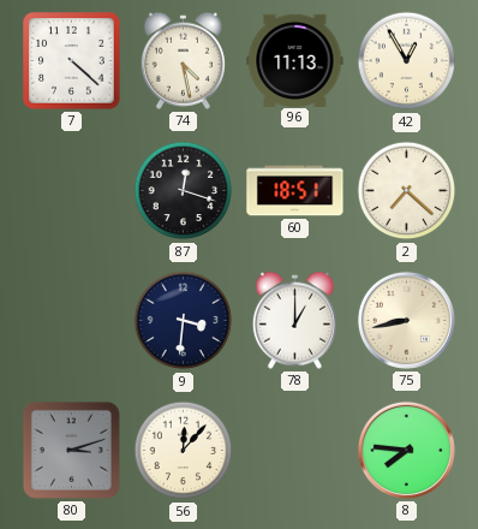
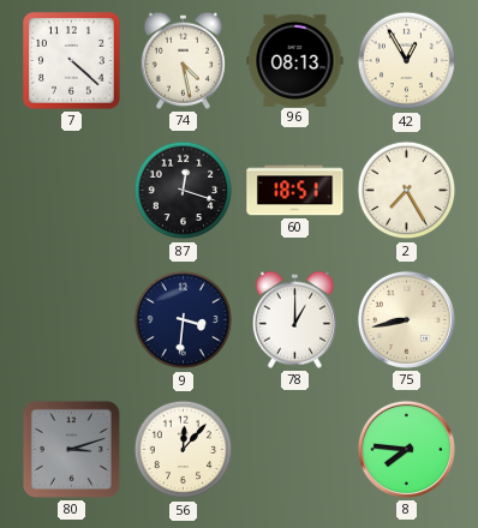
96: 11:13 -> 08:13 (295, 60)
2: 7:22 -> 7:25 (407, 191)
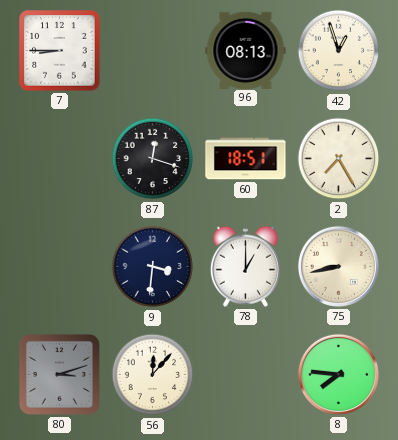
7: 4:22 -> 8:45 (60, 51)
74: 4:28 -> none (183, 60)
42: 12:55 -> 12:57 (339, 51)
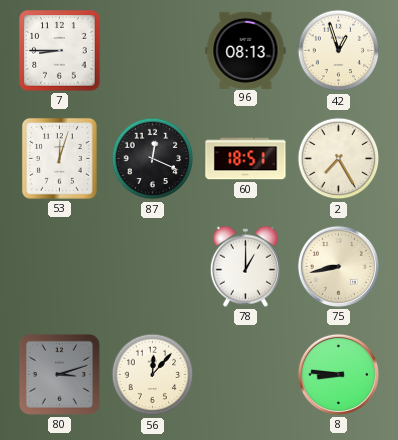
53: none -> 12:03 (59, 158)
87: 12:18 -> 12:19 (153, 159)
9: 3:31 -> none (153, 267)
8: 7:46 -> 8:46 (338, 374)
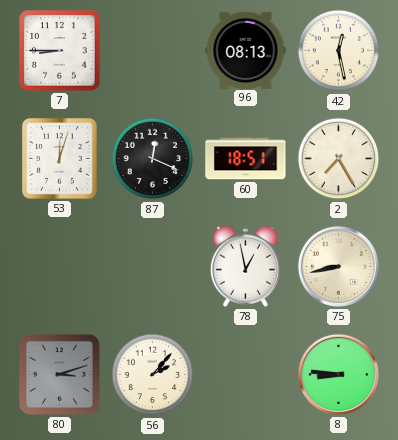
42: 12:57 -> 12:28 (339, 51)
78: 1:00 -> 12:58 (245, 266)
56: 12:07 -> 2:07 (153, 375)
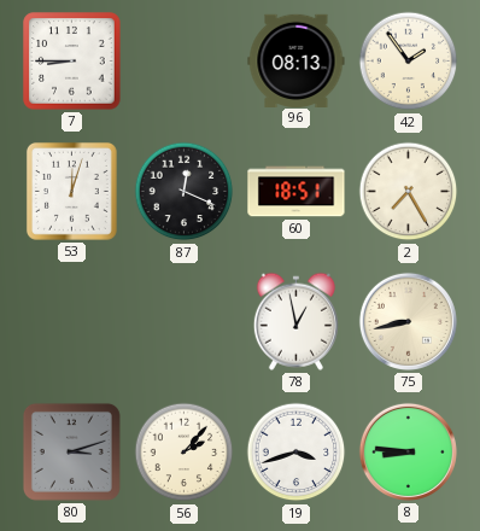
42: 12:28 -> 1:54 (409, 62)
19: none -> 3:42 (297, 453)
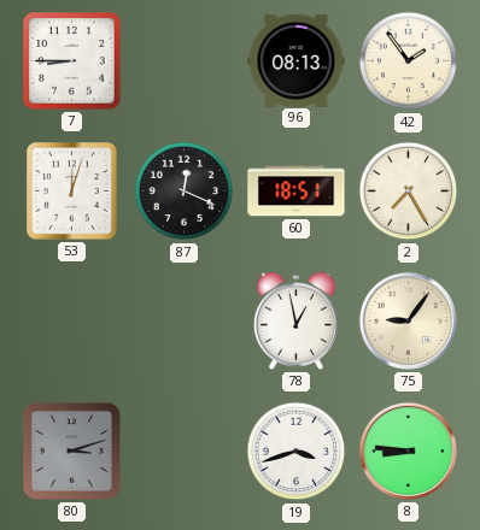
75: 8:43 -> 9:06 (408, 320)
56: 2:07 -> none (185, 453)
